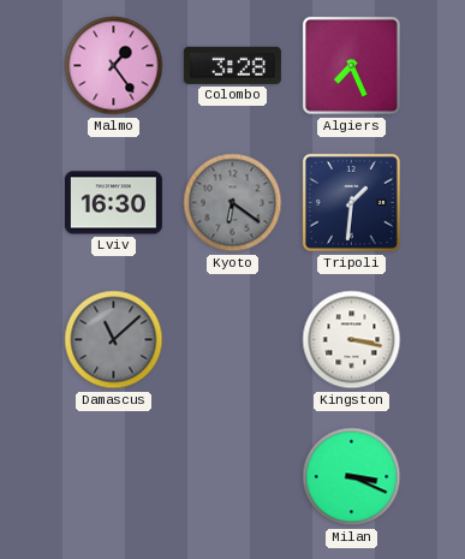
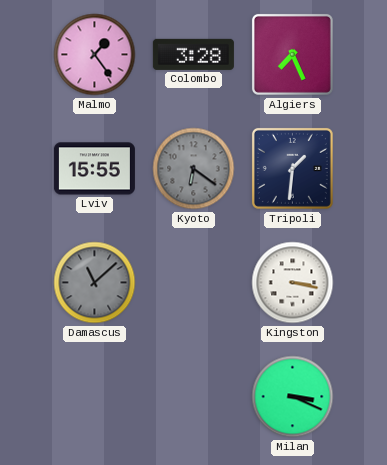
Lviv: 16:30 -> 15:55 (94, 169)
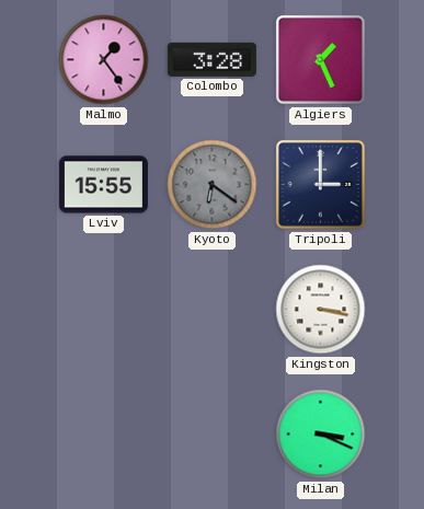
Algiers: 7:26 -> 1:26 (320, 59)
Tripoli: 1:31 -> 3:00 (320, 184)
Damascus: 11:08 -> none (95, 283)
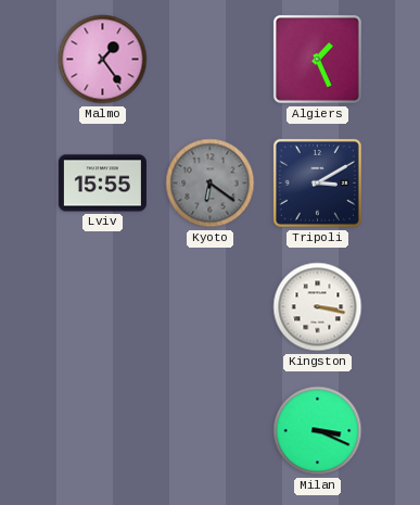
Colombo: 3:28 -> none (211, 59)
Tripoli: 3:00 -> 3:10 (317, 182)
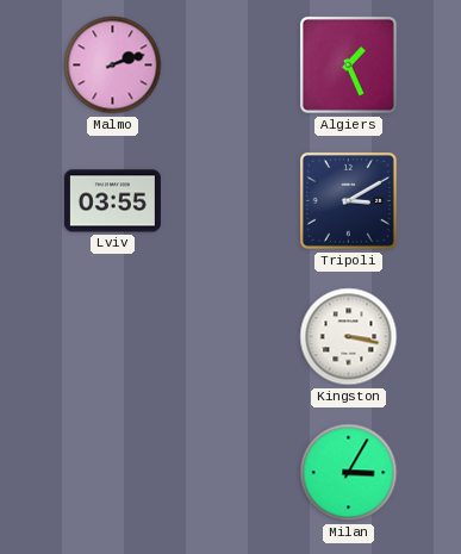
Malmo: 1:24 -> 2:12 (113, 66)
Lviv: 15:55 -> 03:55 (112, 201)
Kyoto: 6:21 -> none (211, 184)
Milan: 3:19 -> 3:05 (349, 473)
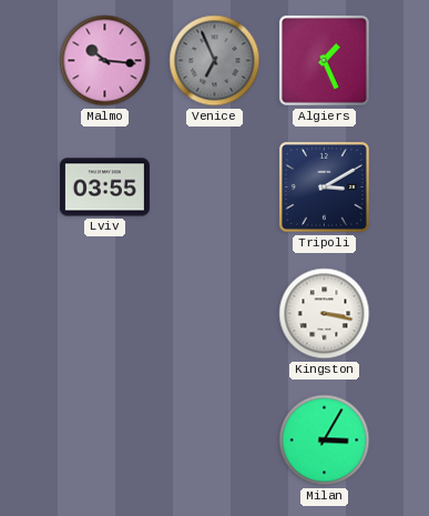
Malmo: 2:12 -> 10:16 (105, 61)
Venice: none -> 6:56 (215, 61)
